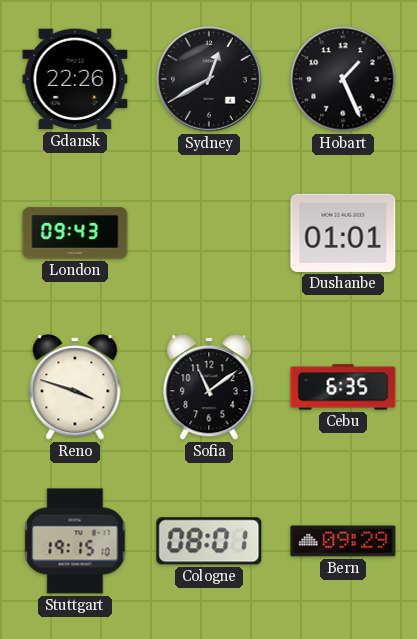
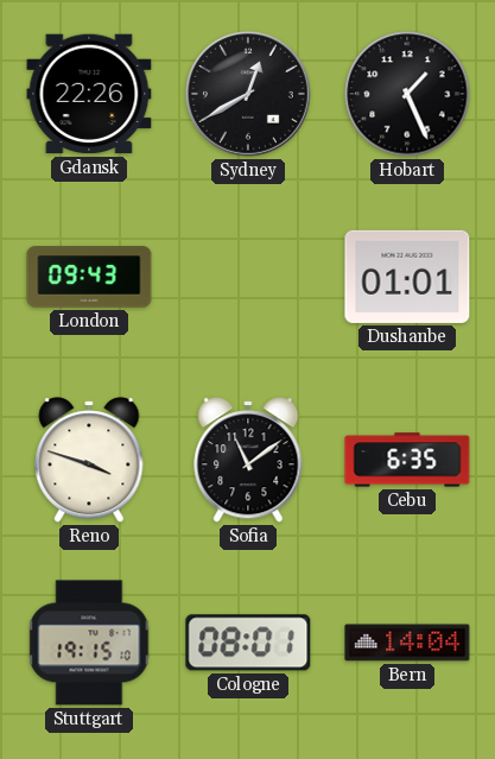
Bern: 09:29 -> 14:04 (407, 643)
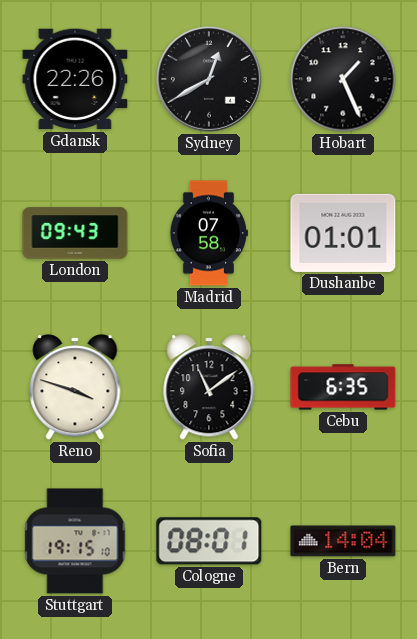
Madrid: none -> 07:58 (209, 233)
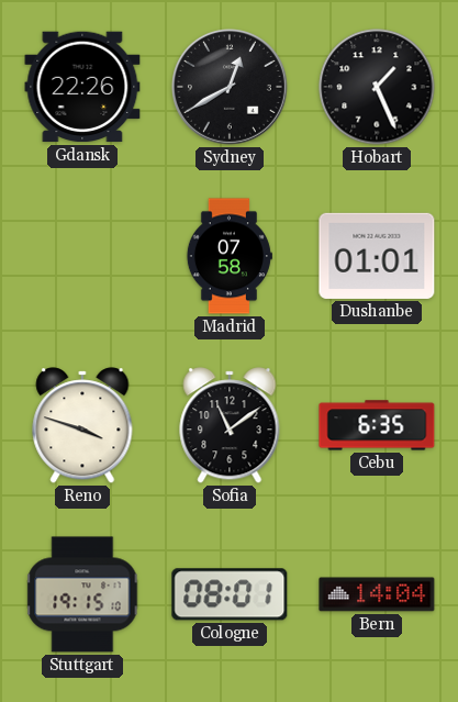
London: 09:43 -> none (75, 233)
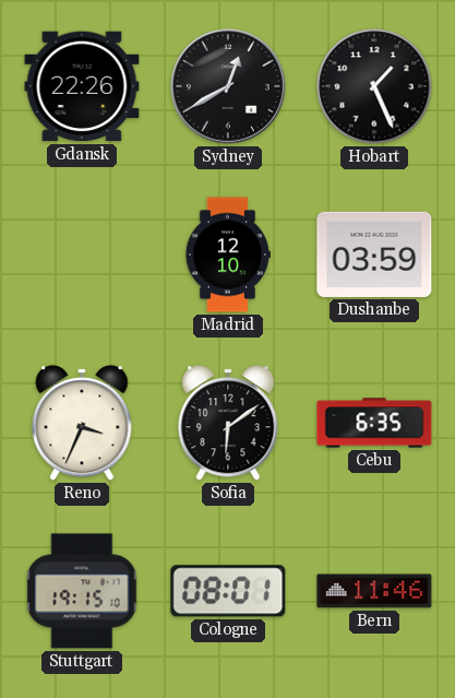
Madrid: 07:58 -> 12:10 (228, 255)
Dushanbe: 01:01 -> 03:59 (374, 255)
Reno: 3:48 -> 3:34 (82, 423)
Sofia: 11:09 -> 6:09 (228, 423)
Bern: 14:04 -> 11:46 (374, 591)
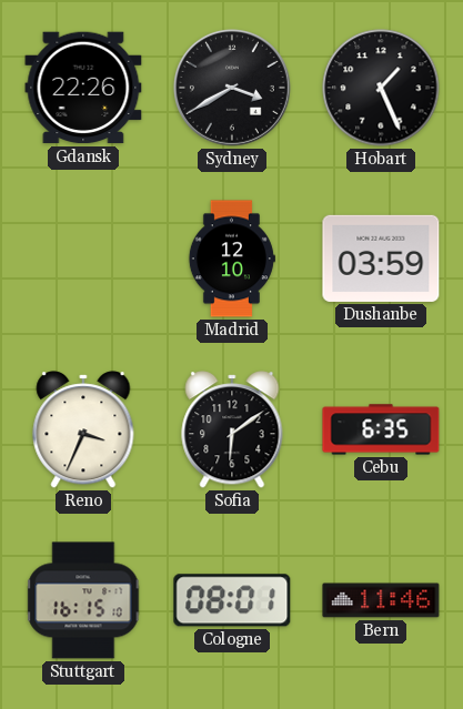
Sydney: 12:40 -> 3:40 (232, 88)
Stuttgart: 19:15 -> 16:15 (83, 600)
